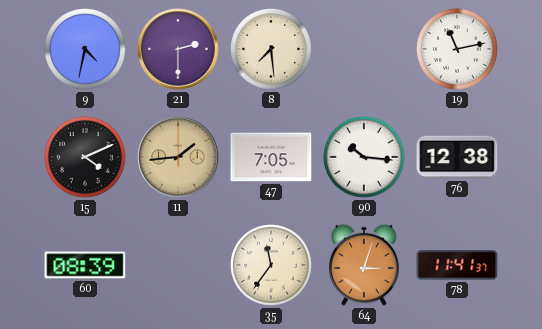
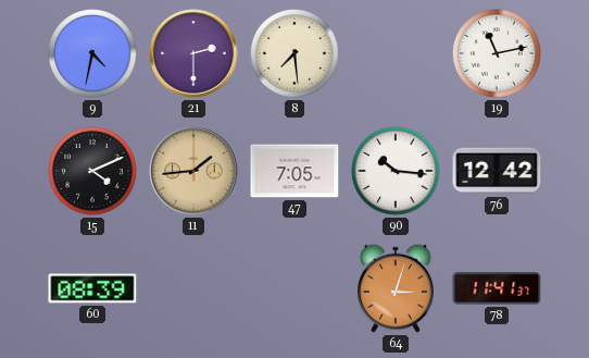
76: 12:38 -> 12:42 (497, 171)
35: 11:36 -> none (271, 265)
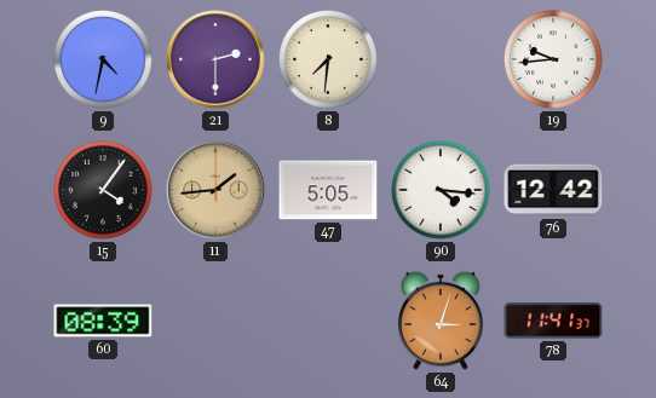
8: 7:29 -> 7:31 (328, 59)
19: 11:13 -> 9:44 (553, 59)
15: 4:11 -> 4:06 (103, 190)
47: 7:05 -> 5:05 (328, 190)
90: 10:16 -> 4:16 (441, 190)
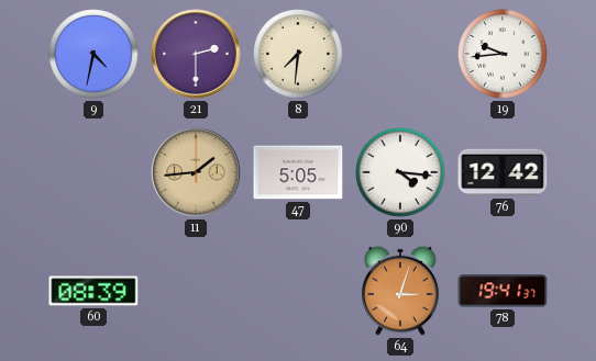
15: 4:06 -> none (103, 190)
78: 11:41 -> 19:41 (503, 291)
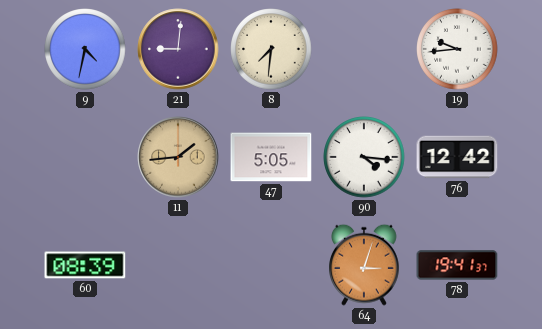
21: 2:30 -> 9:01 (178, 49)
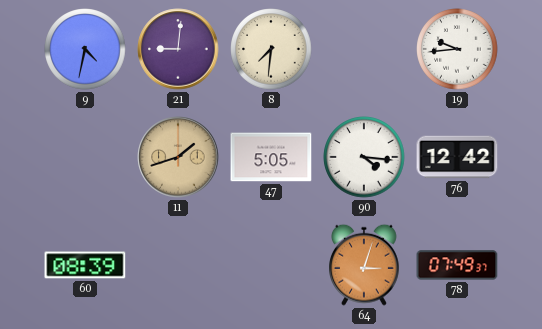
11: 1:44 -> 1:42 (178, 157)
78: 19:41 -> 07:49 (457, 265)
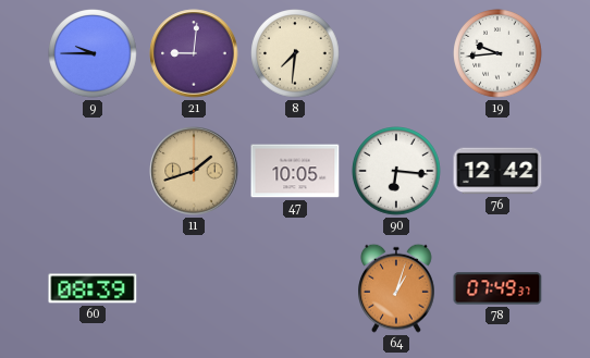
9: 4:32 -> 9:45 (93, 53)
47: 5:05 -> 10:05 (295, 171)
90: 4:16 -> 6:16 (396, 171)
64: 3:03 -> 1:03 (397, 288)
